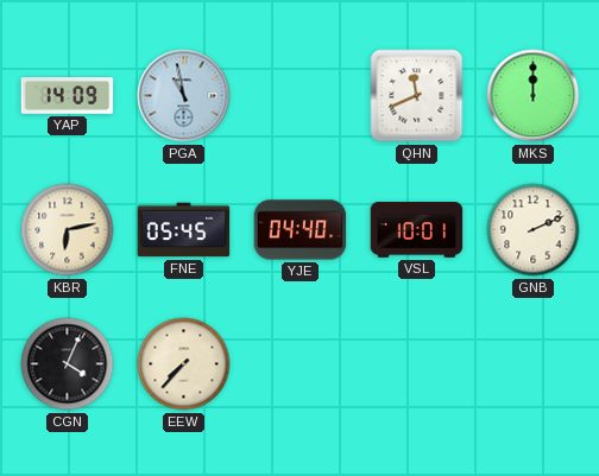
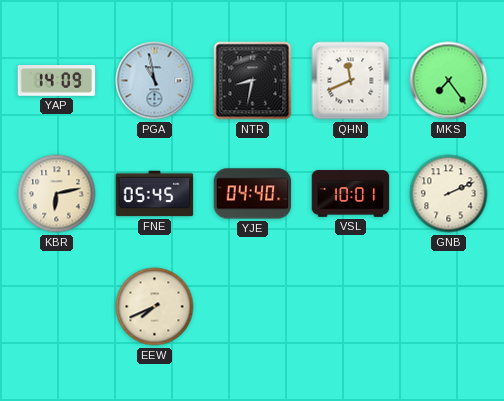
NTR: none -> 8:32 (253, 81)
MKS: 12:00 -> 7:24 (449, 81)
CGN: 4:04 -> none (68, 364)
EEW: 7:37 -> 7:41 (155, 307)
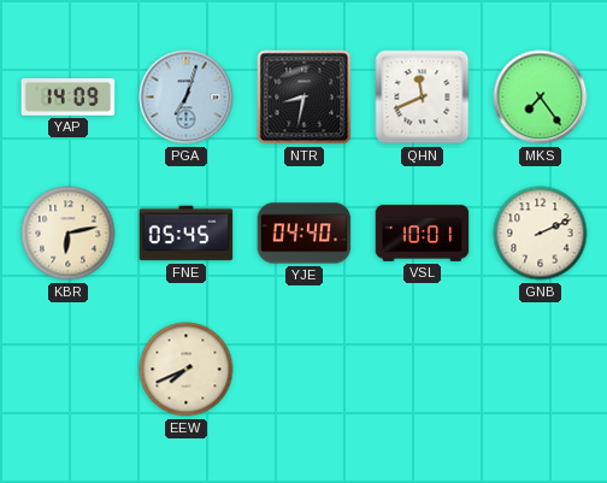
PGA: 10:58 -> 7:03 (187, 98)
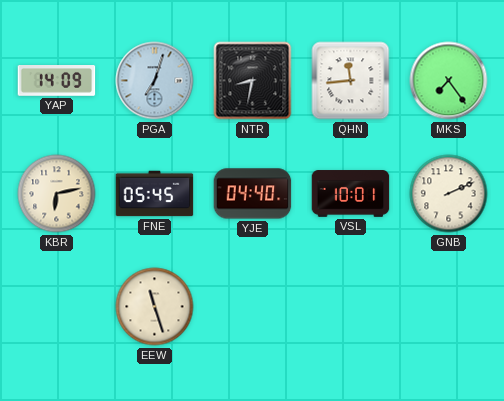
QHN: 11:41 -> 11:44 (351, 81)
EEW: 7:41 -> 11:27 (155, 307)
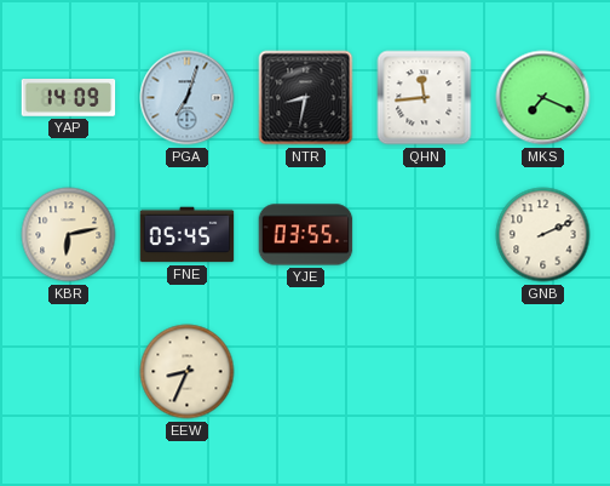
MKS: 7:24 -> 7:19 (543, 98)
YJE: 04:40 -> 03:55 (306, 235)
VSL: 10:01 -> none (351, 194)
EEW: 11:27 -> 8:34 (188, 372)
